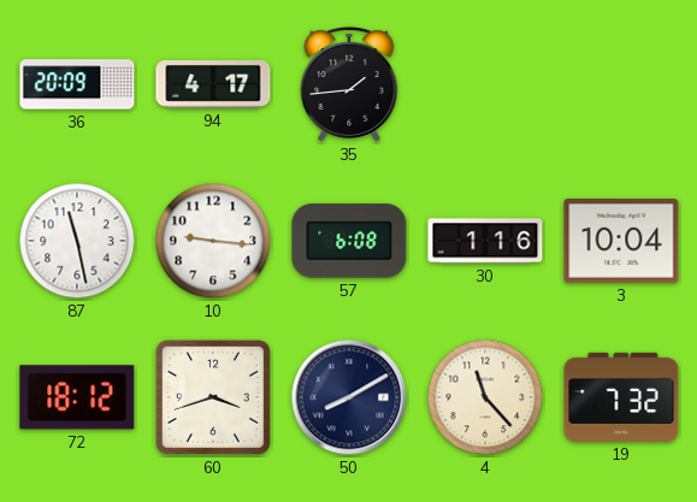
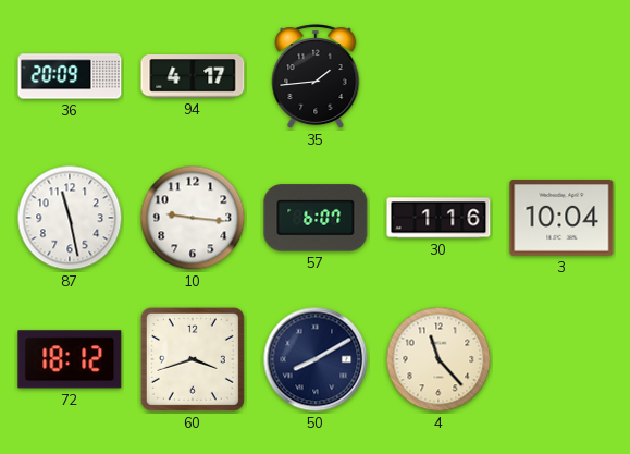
57: 6:08 -> 6:07 (316, 218)
19: 7:32 -> none (621, 397)
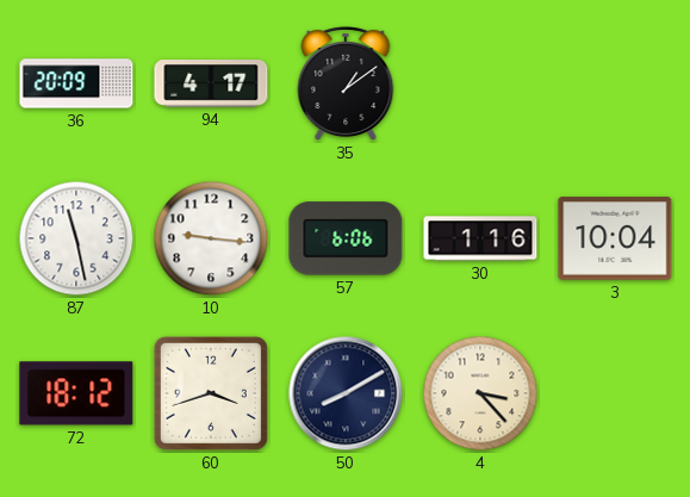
35: 1:44 -> 1:09 (346, 83)
57: 6:07 -> 6:06 (346, 238)
4: 11:23 -> 3:23 (480, 393)
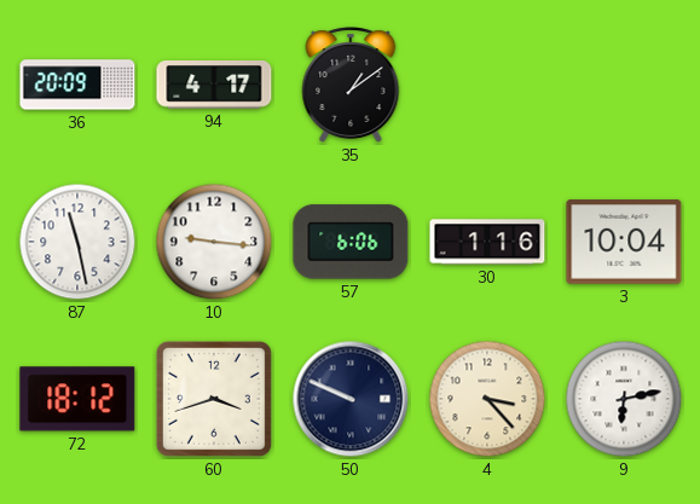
50: 8:10 -> 9:49 (351, 399)
9: none -> 6:13 (624, 399)
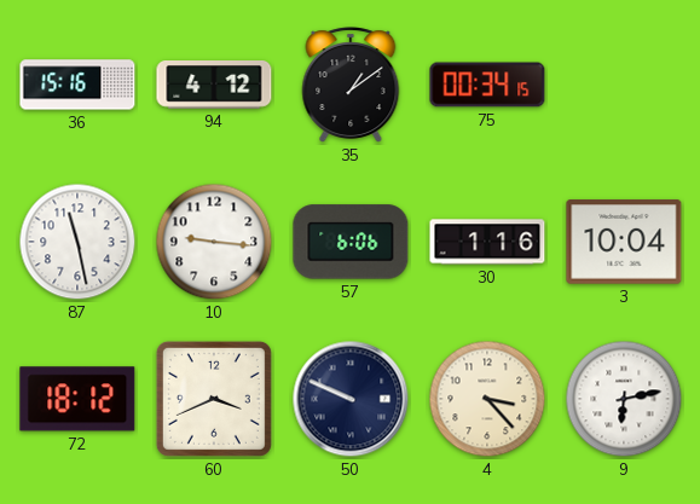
36: 20:09 -> 15:16 (77, 85)
94: 4:17 -> 4:12 (214, 86)
75: none -> 00:34 (487, 85)
60: 3:42 -> 3:41 (214, 399)
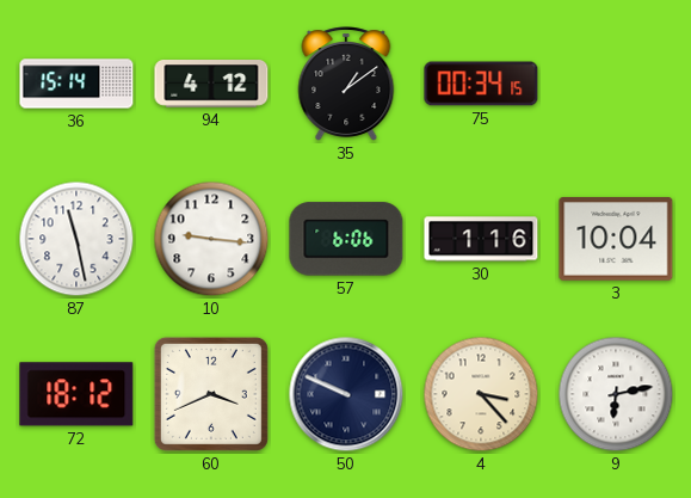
36: 15:16 -> 15:14 (76, 84)
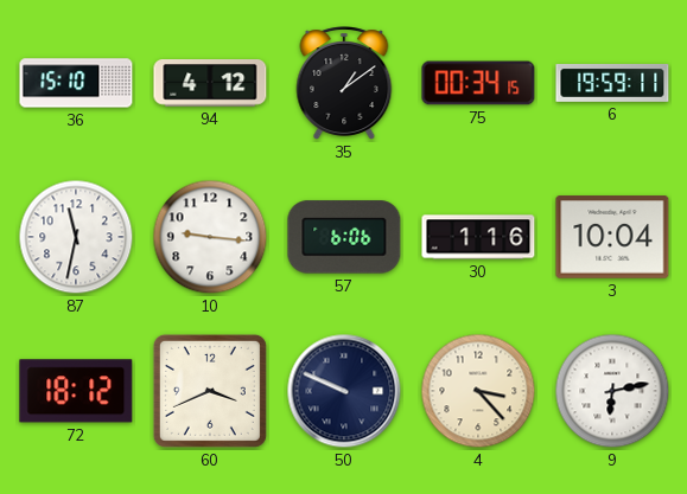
36: 15:14 -> 15:10 (76, 83)
6: none -> 19:59 (612, 83)
87: 11:28 -> 11:32 (76, 237)
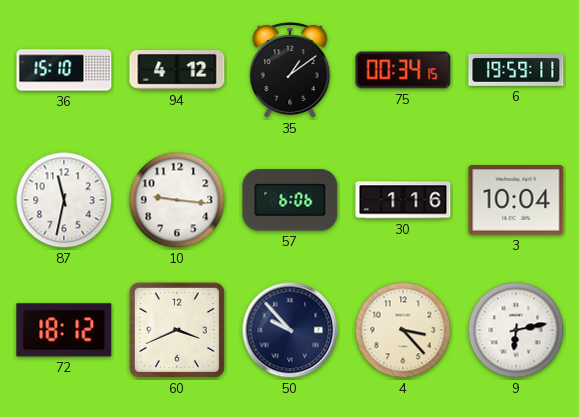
50: 9:49 -> 9:53 (290, 330)
